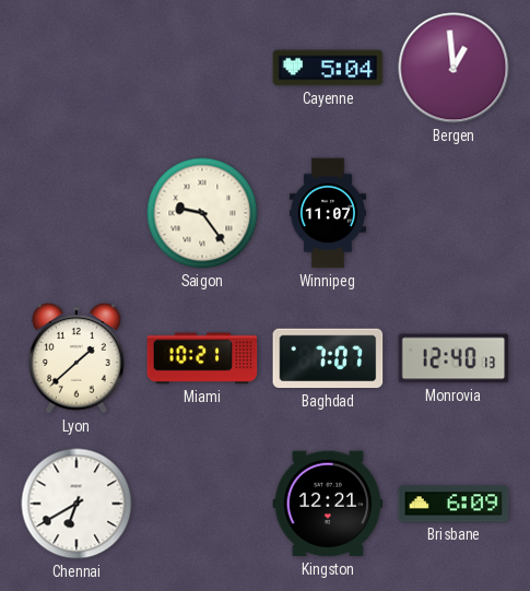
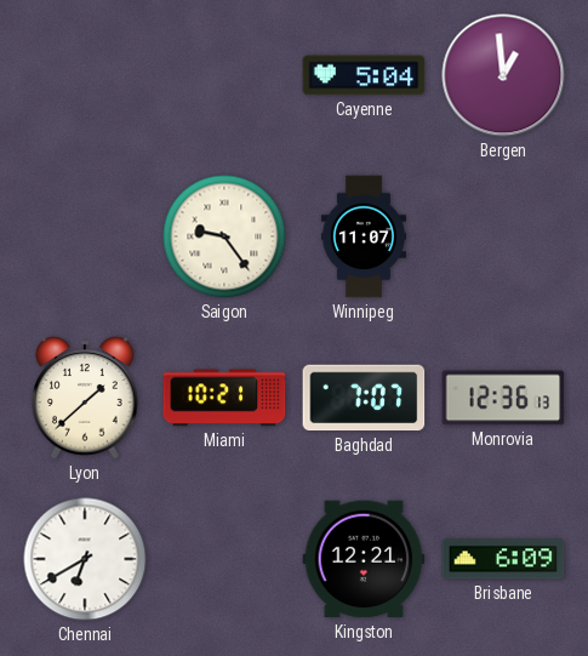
Monrovia: 12:40 -> 12:36 (503, 398)
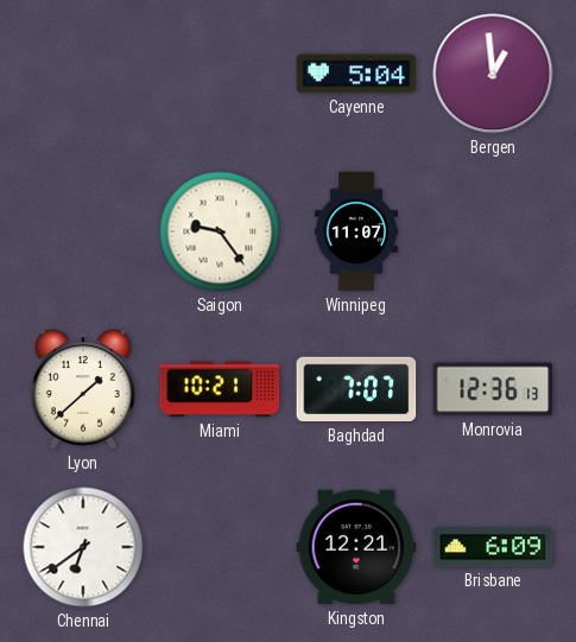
Chennai: 6:40 -> 6:39 (83, 547)
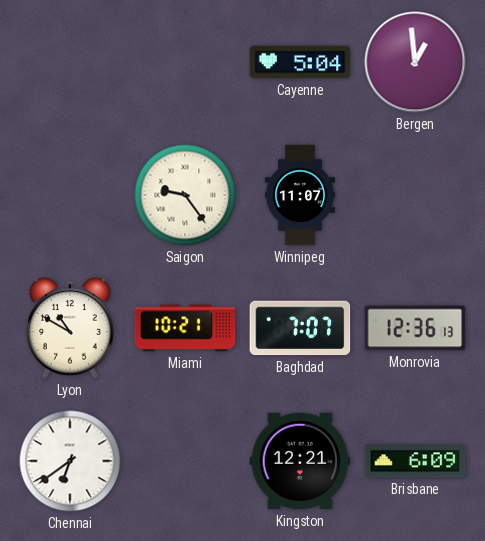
Lyon: 1:38 -> 10:50 (70, 328)
